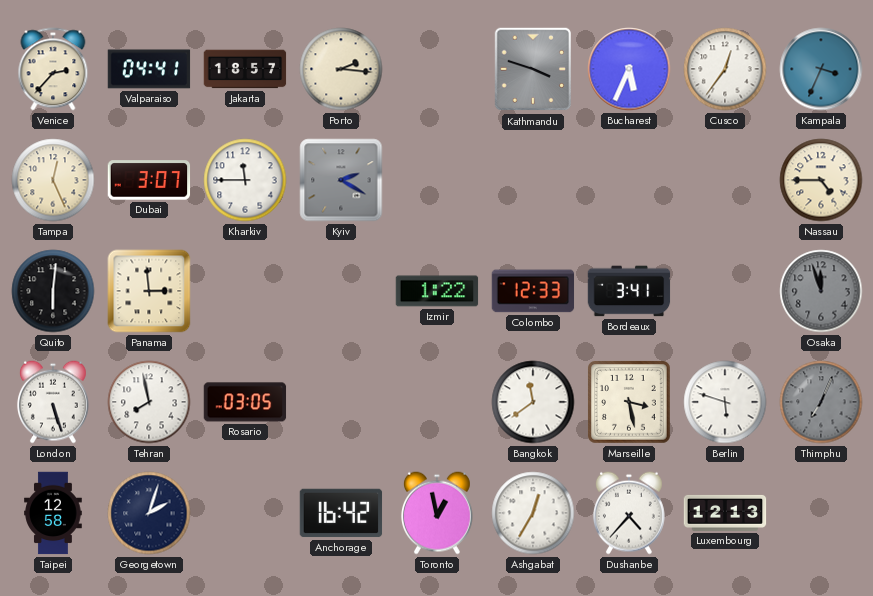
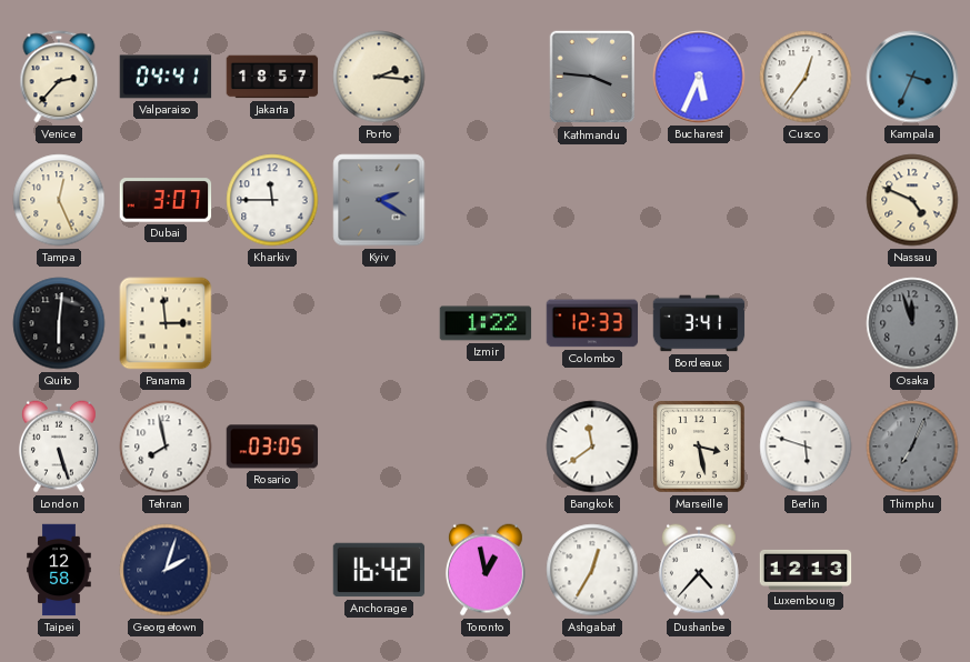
Kathmandu: 3:48 -> 3:46 (591, 77)
Nassau: 4:45 -> 4:49 (912, 200)
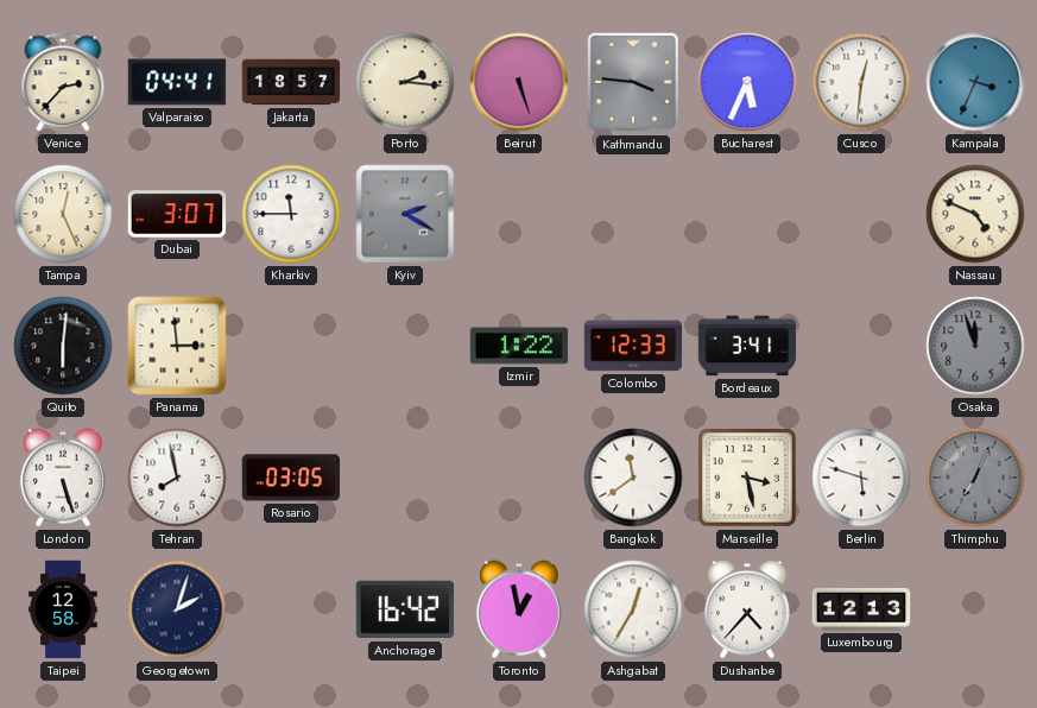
Beirut: none -> 5:27 (519, 82)
Cusco: 12:36 -> 12:31 (861, 82)
